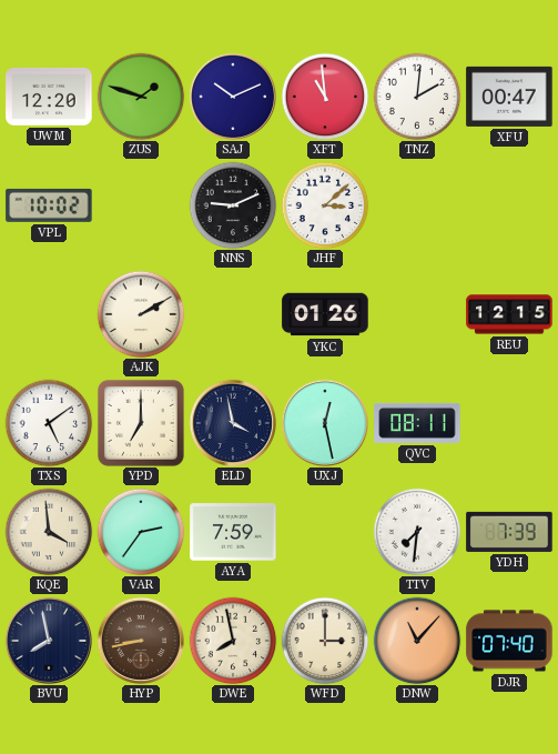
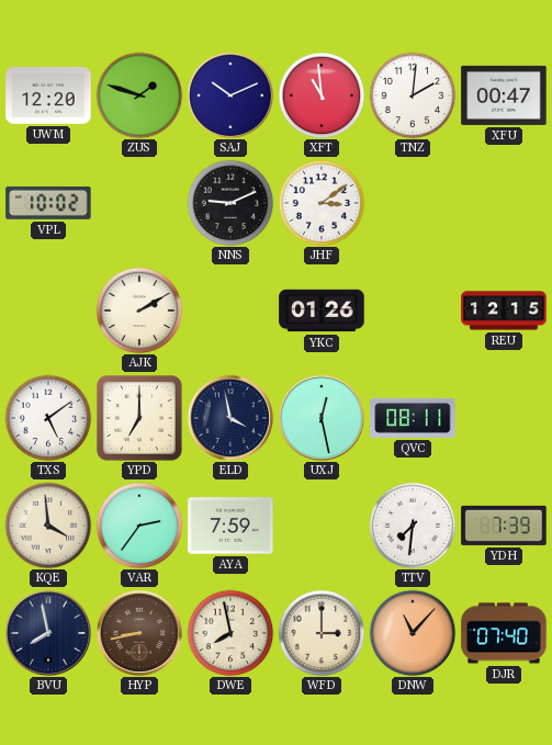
JHF: 3:08 -> 3:09 (322, 203)
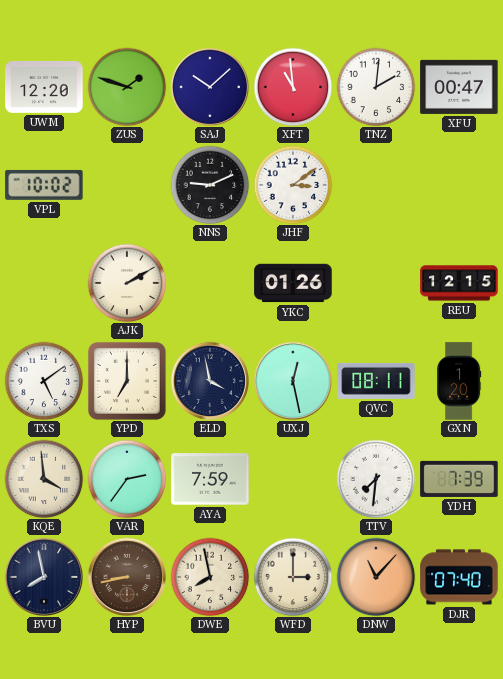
SAJ: 10:11 -> 10:08 (209, 86)
GXN: none -> 1:20 (460, 381)
